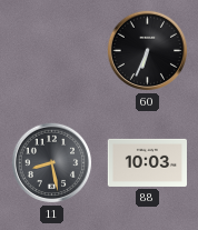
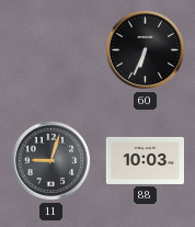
11: 8:28 -> 9:03 (51, 161)
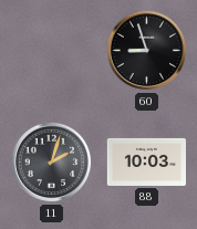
60: 6:34 -> 8:57 (147, 51)
11: 9:03 -> 2:03 (52, 163)
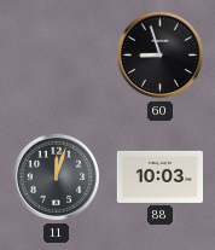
11: 2:03 -> 12:03 (57, 178)
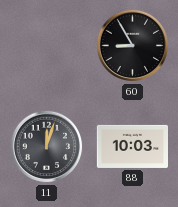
60: 8:57 -> 8:55 (133, 46)
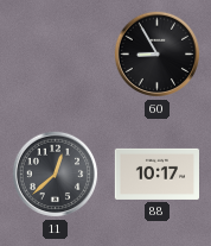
11: 12:03 -> 12:38 (56, 175)
88: 10:03 -> 10:17 (156, 174)
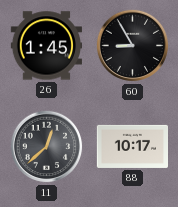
26: none -> 1:45 (46, 46)
